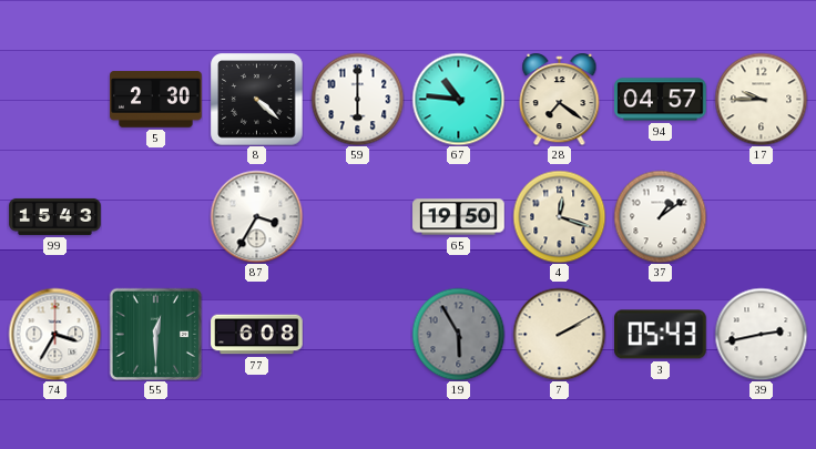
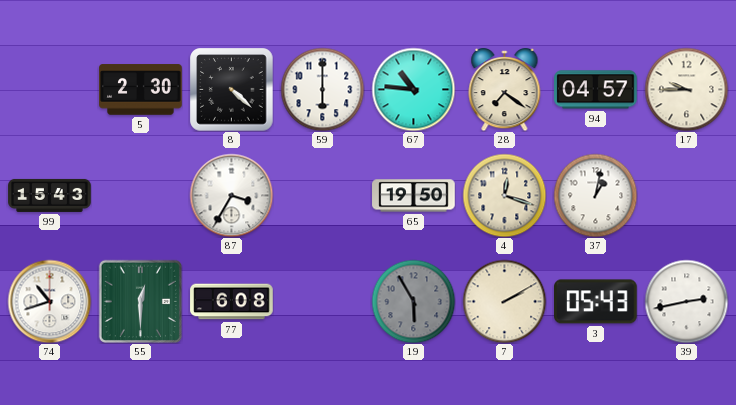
37: 1:09 -> 1:02 (595, 195)
74: 3:35 -> 10:42 (49, 301)
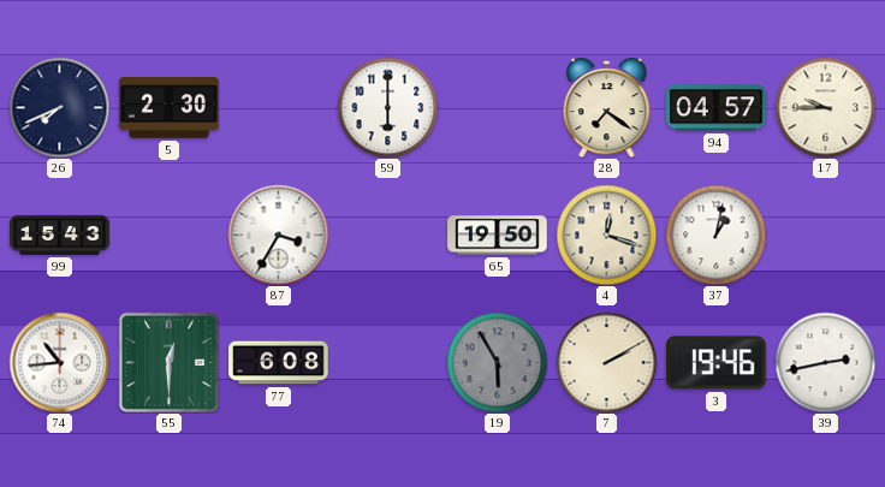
26: none -> 7:41 (59, 107)
8: 4:22 -> none (231, 89)
67: 10:46 -> none (413, 89)
74: 10:42 -> 10:44 (59, 362)
3: 05:43 -> 19:46 (717, 363)
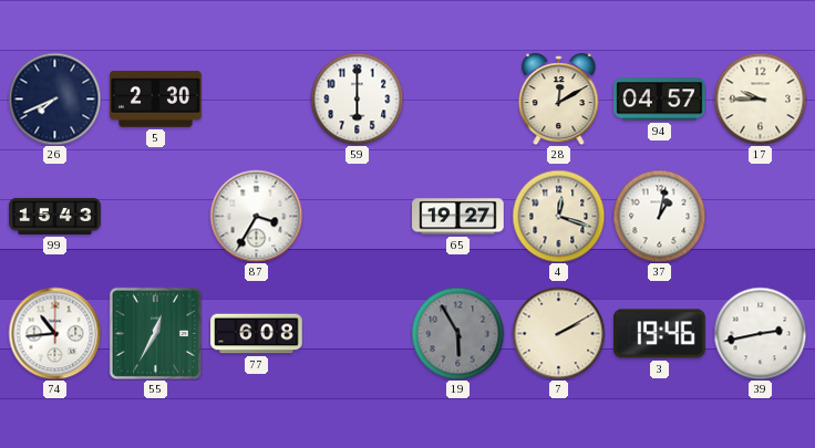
28: 7:21 -> 12:10 (559, 100)
65: 19:50 -> 19:27 (458, 217)
55: 12:30 -> 12:35 (155, 333)
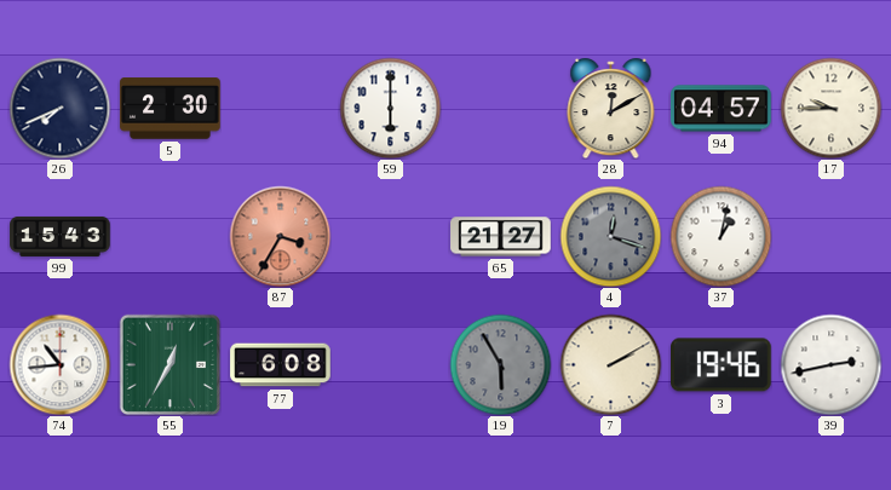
87 dial: white -> salmon (280, 236)
65: 19:27 -> 21:27 (501, 237)
4 dial: cream -> grey (610, 236)
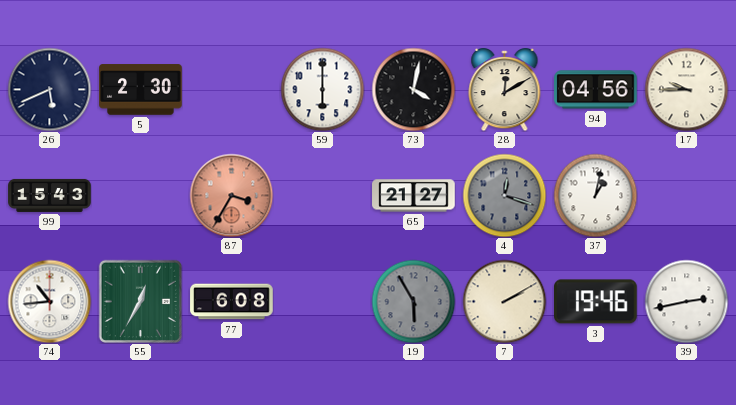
26: 7:41 -> 5:41 (49, 89)
73: none -> 4:02 (413, 89)
94: 04:57 -> 04:56 (596, 90)
